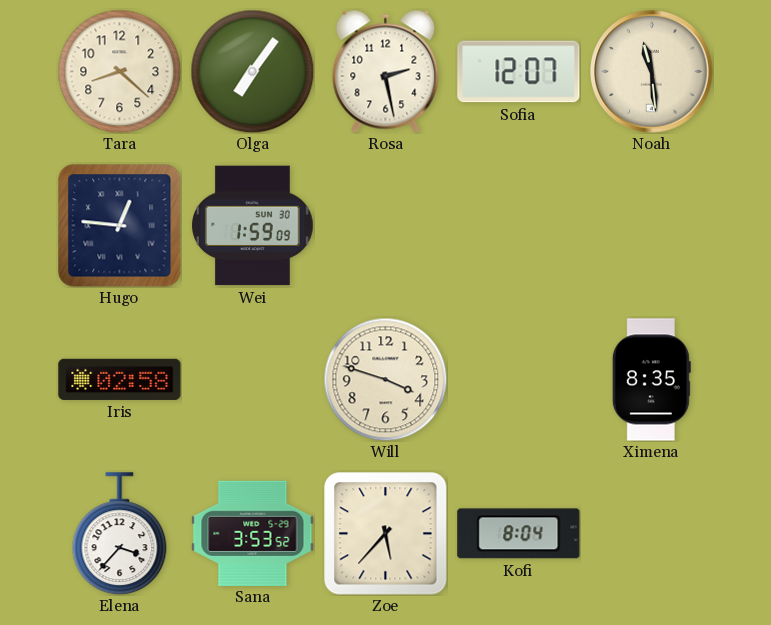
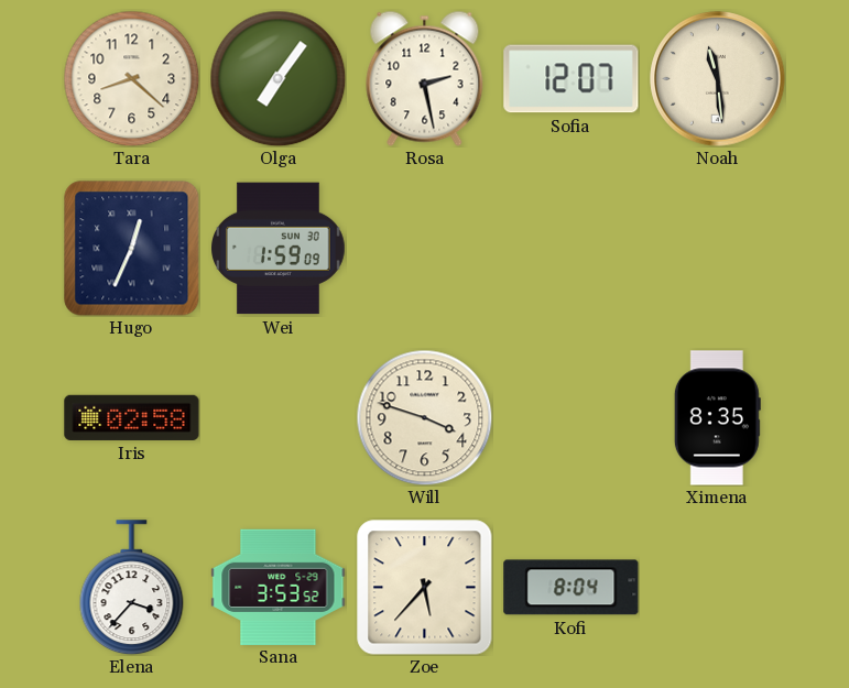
Hugo: 12:46 -> 12:34 (132, 249)
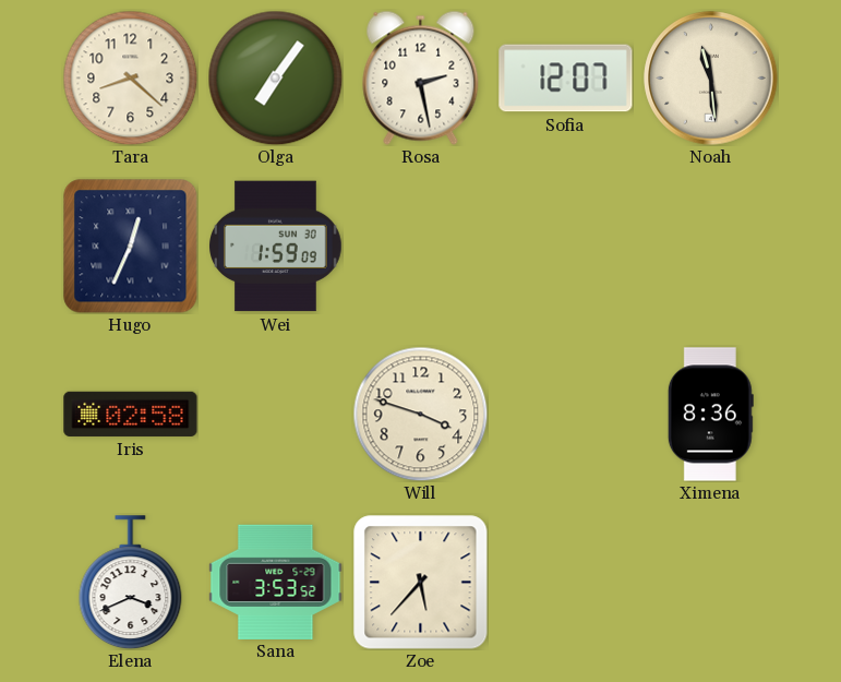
Ximena: 8:35 -> 8:36 (710, 415)
Elena: 3:37 -> 3:41 (131, 583)
Kofi: 8:04 -> none (572, 588)
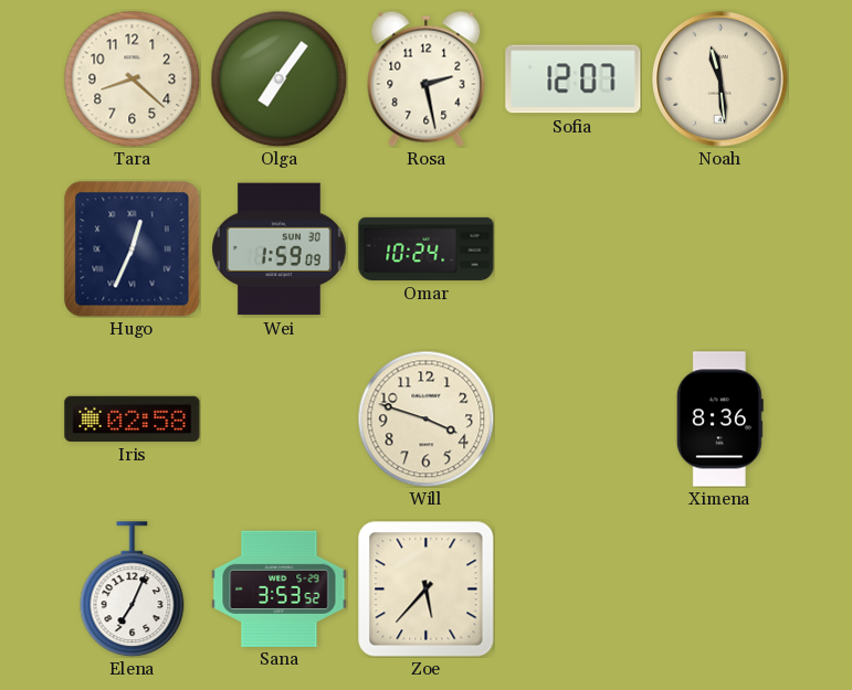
Omar: none -> 10:24 (427, 248)
Elena: 3:41 -> 7:04 (133, 590)
